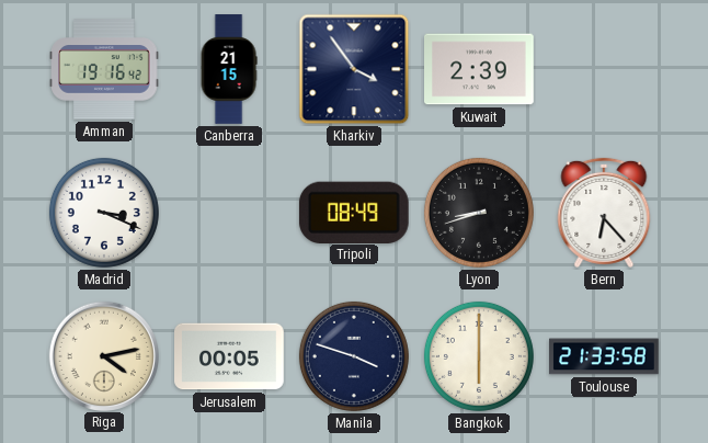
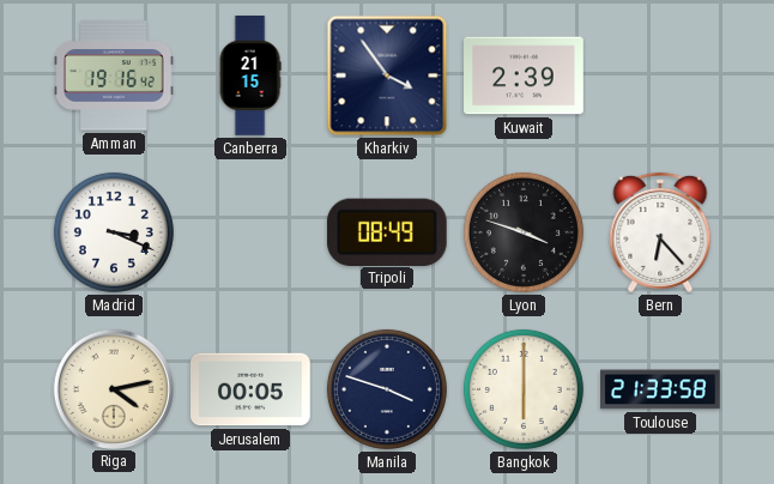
Lyon: 8:42 -> 3:48 (524, 232)
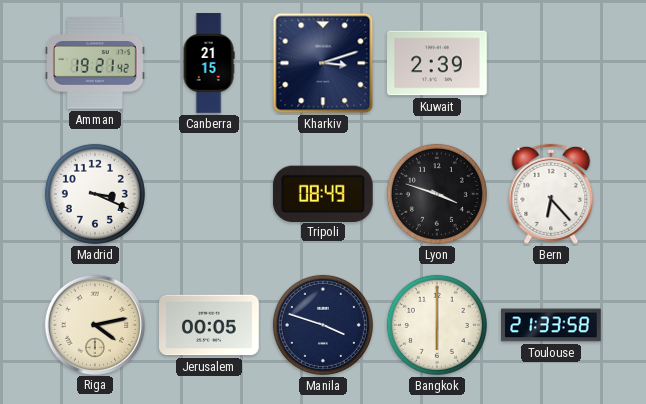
Amman: 19:16 -> 19:21 (95, 63)
Kharkiv: 3:54 -> 3:12 (323, 63)
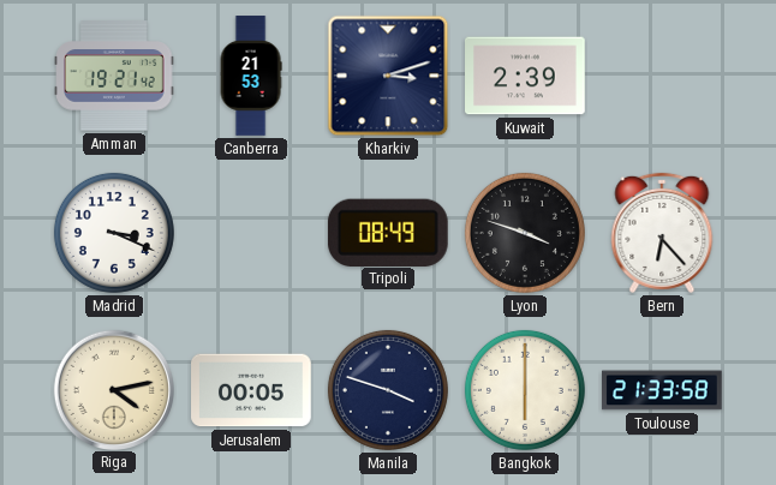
Canberra: 21:15 -> 21:53 (251, 76)
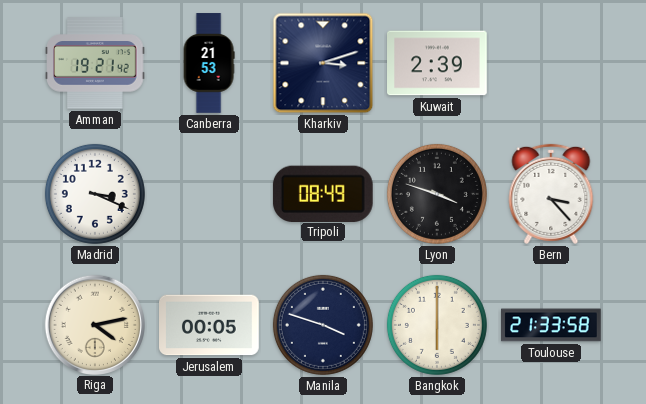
Bern: 6:23 -> 3:23 (551, 194)
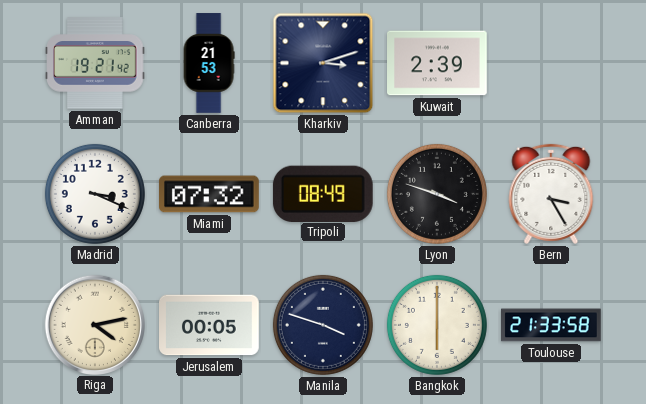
Miami: none -> 07:32 (210, 194)
Bern: 3:23 -> 3:25 (551, 194)
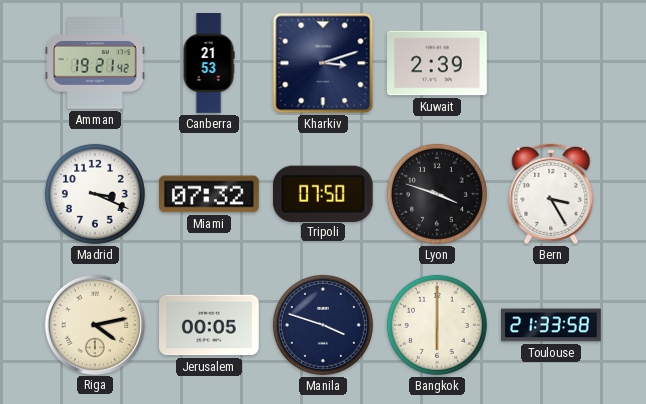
Tripoli: 08:49 -> 07:50 (323, 193)
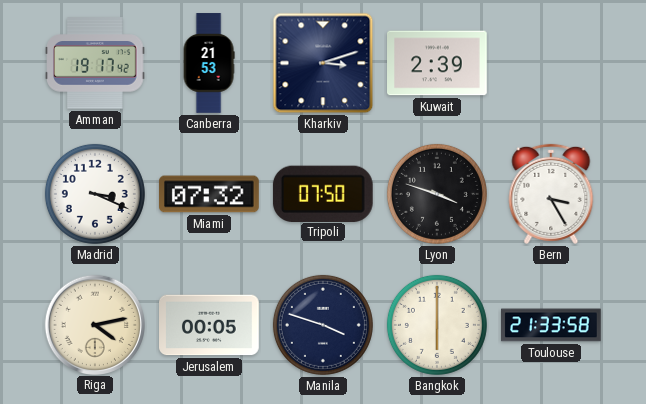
Amman: 19:21 -> 19:17 (95, 63)
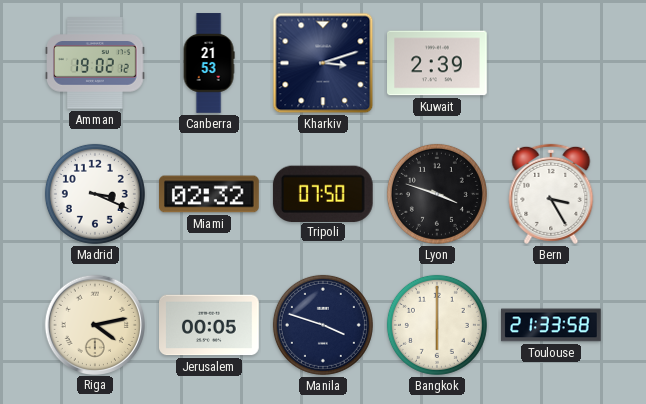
Amman: 19:17 -> 19:02 (95, 63)
Miami: 07:32 -> 02:32 (210, 194)
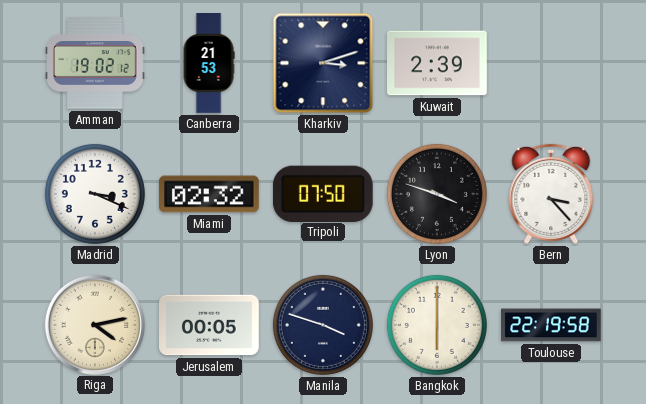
Bern: 3:25 -> 3:23 (551, 194)
Toulouse: 21:33 -> 22:19 (552, 325)
